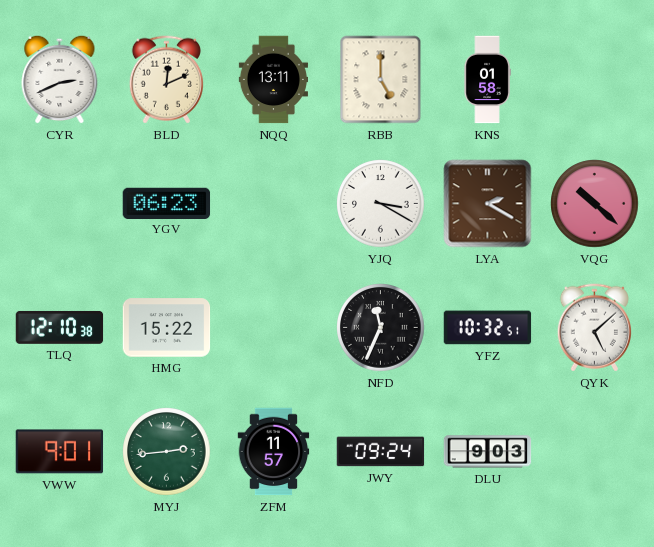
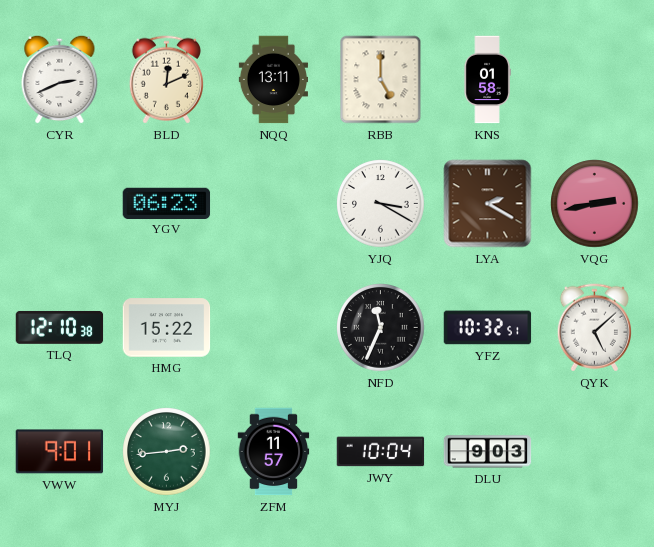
VQG: 10:22 -> 2:43 (595, 204)
JWY: 09:24 -> 10:04 (381, 452)
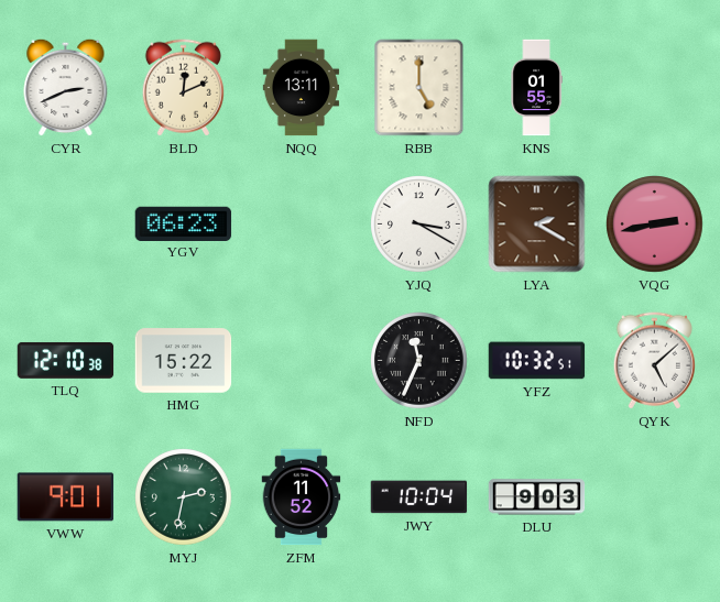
KNS: 01:58 -> 01:55 (536, 88)
MYJ: 2:44 -> 2:32 (184, 497)
ZFM: 11:57 -> 11:52 (302, 497)
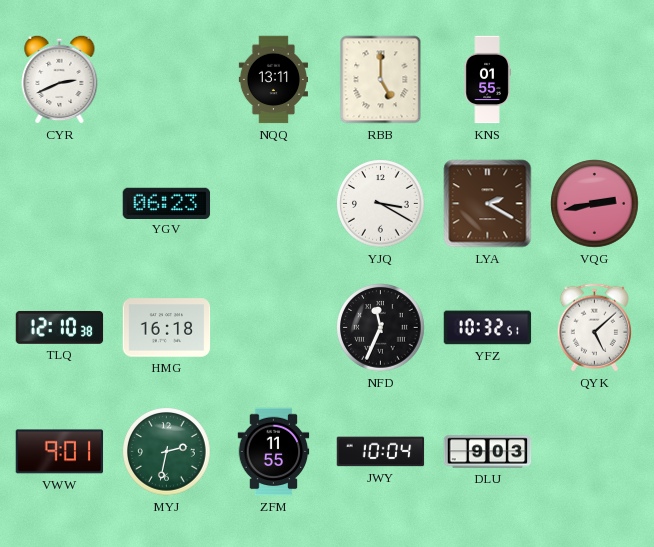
BLD: 12:11 -> none (183, 88)
HMG: 15:22 -> 16:18 (167, 328)
ZFM: 11:52 -> 11:55 (274, 452)
